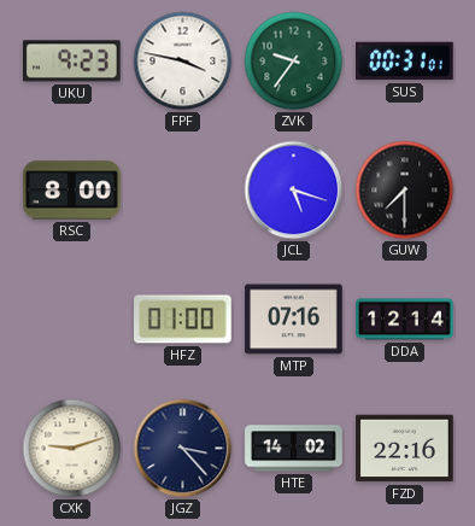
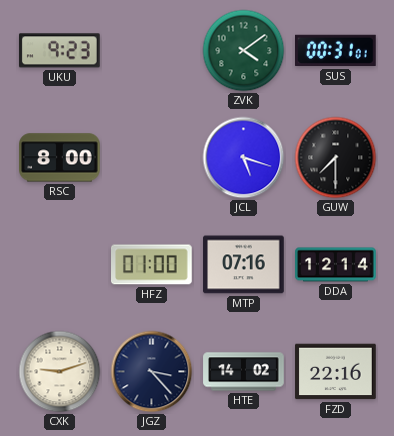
FPF: 3:47 -> none (183, 62)
ZVK: 9:36 -> 4:09 (244, 51)
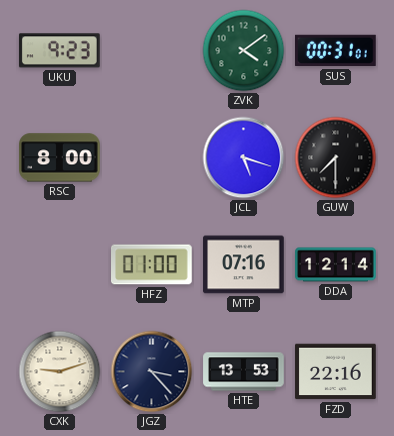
HTE: 14:02 -> 13:53 (244, 372)
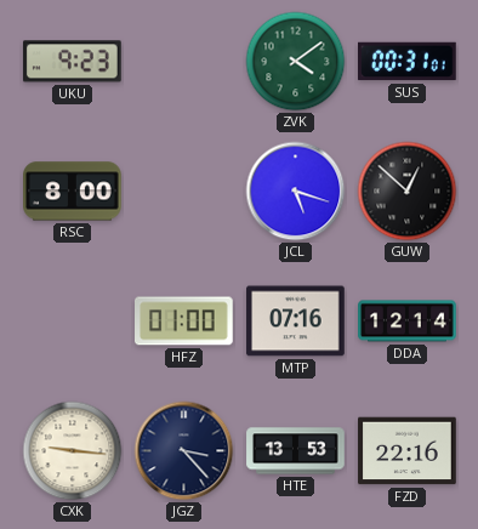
GUW: 7:30 -> 12:52 (408, 192)
CXK: 9:12 -> 9:16 (73, 451)
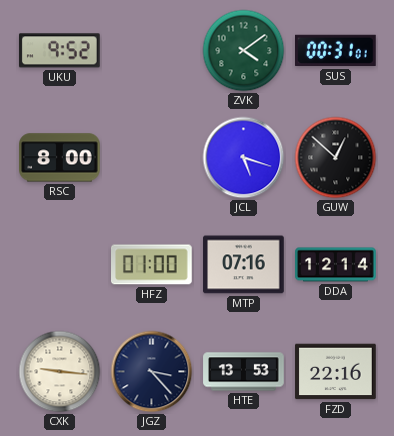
UKU: 9:23 -> 9:52 (59, 51)
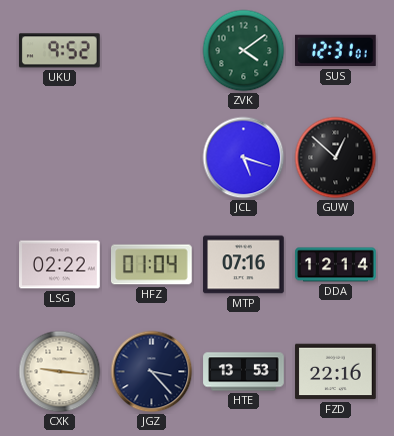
SUS: 00:31 -> 12:31 (336, 51)
RSC: 8:00 -> none (60, 158)
LSG: none -> 02:22 (60, 265)
HFZ: 01:00 -> 01:04 (152, 265)
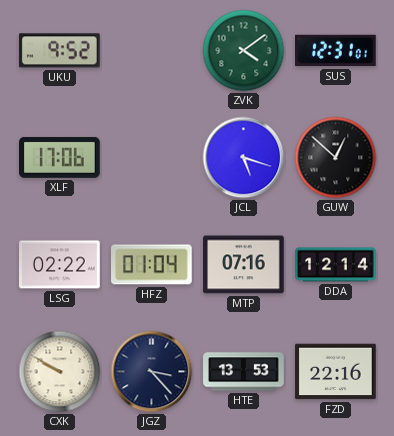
XLF: none -> 17:06 (60, 157)
CXK: 9:16 -> 9:50 (60, 372)
